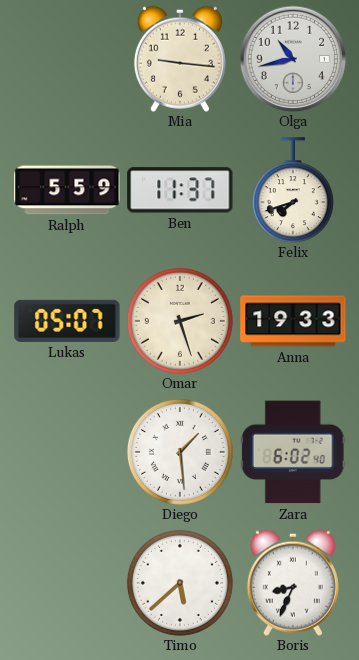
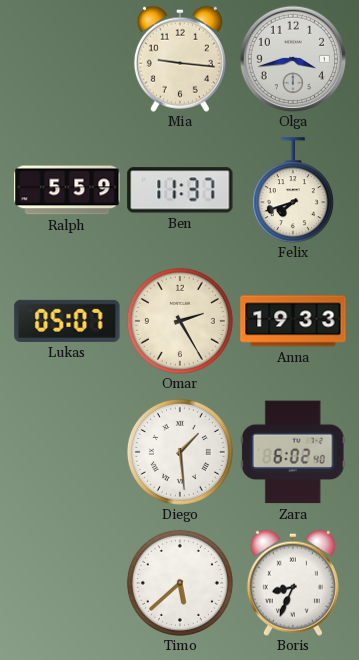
Olga: 10:43 -> 3:43 (293, 59)
Omar: 2:27 -> 2:25 (180, 321)
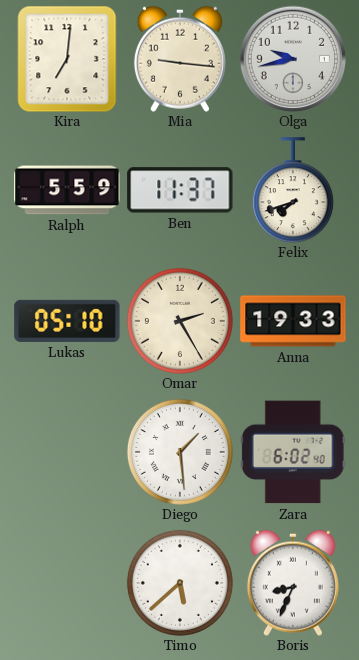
Kira: none -> 7:01 (67, 59)
Olga: 3:43 -> 9:43 (293, 59)
Lukas: 05:07 -> 05:10 (67, 321)
